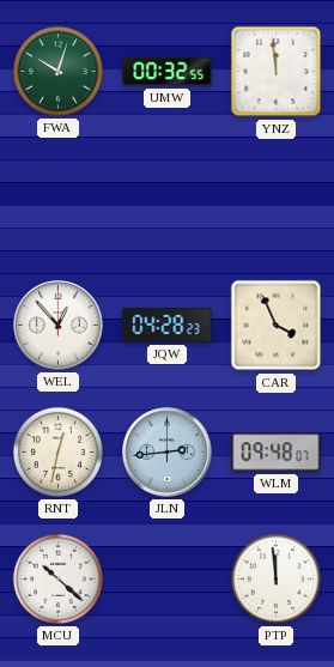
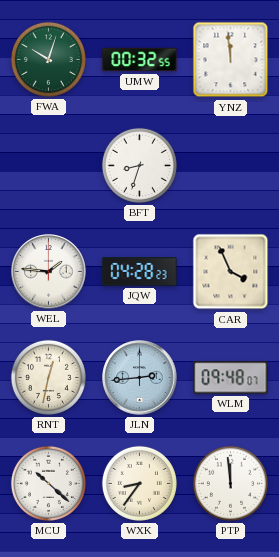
BFT: none -> 8:33 (139, 165)
WEL: 12:53 -> 1:46 (49, 272)
WXK: none -> 8:36 (139, 483)
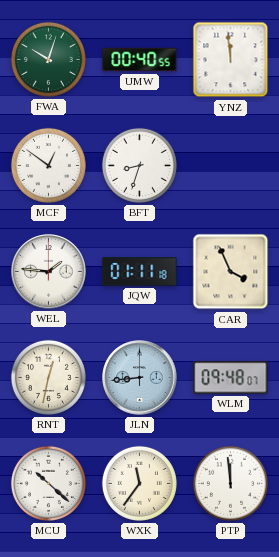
UMW: 00:32 -> 00:40 (140, 60)
MCF: none -> 12:51 (48, 165)
JQW: 04:28 -> 01:11 (140, 272)
JLN: 2:44 -> 8:44 (140, 378)
WXK: 8:36 -> 11:36 (139, 483)
